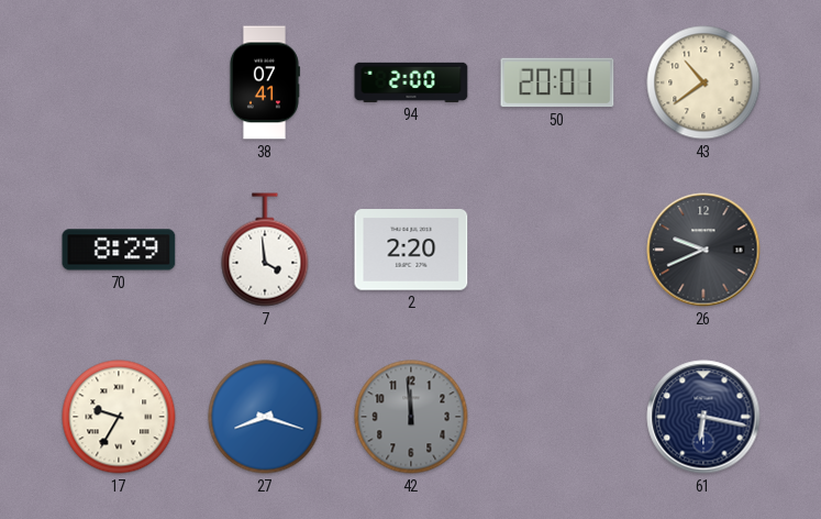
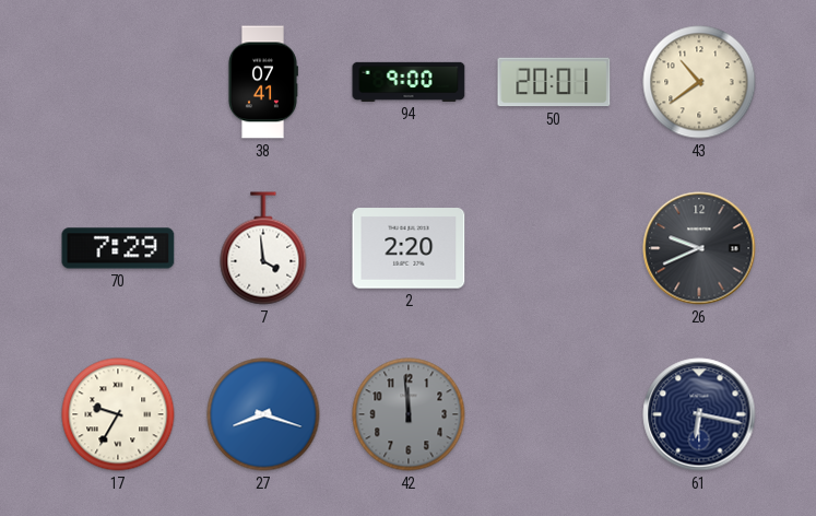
94: 2:00 -> 9:00 (409, 82)
70: 8:29 -> 7:29 (118, 248)
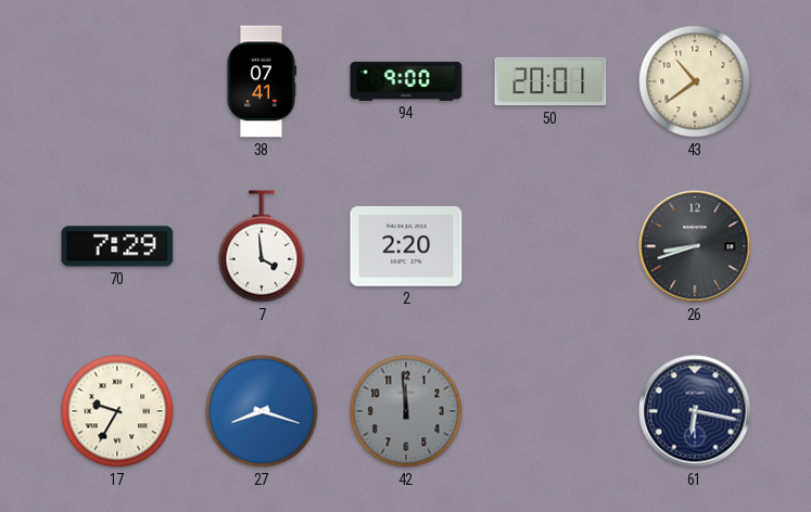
26: 9:41 -> 8:42 (695, 246)
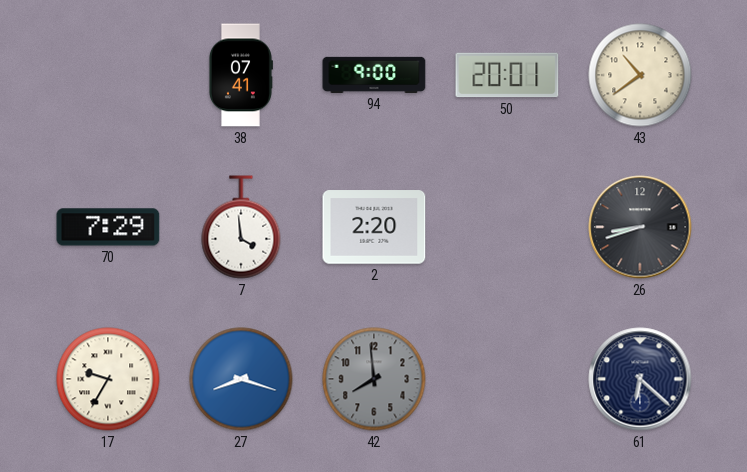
42: 11:59 -> 7:59 (374, 379)
61: 6:17 -> 6:22 (640, 379)
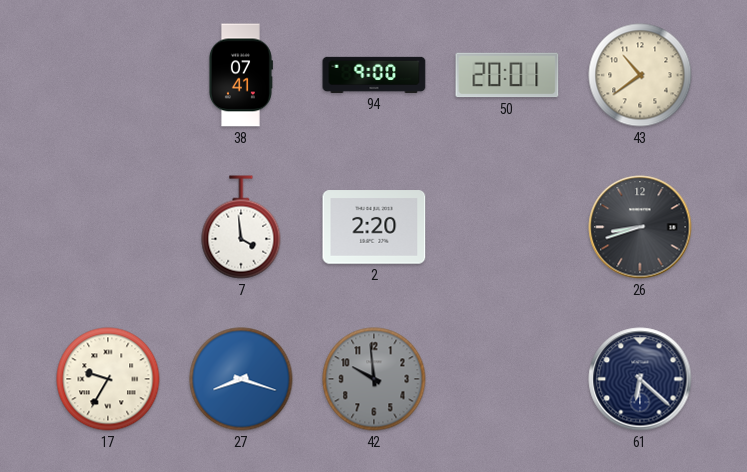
70: 7:29 -> none (108, 227)
42: 7:59 -> 9:59 (374, 379)
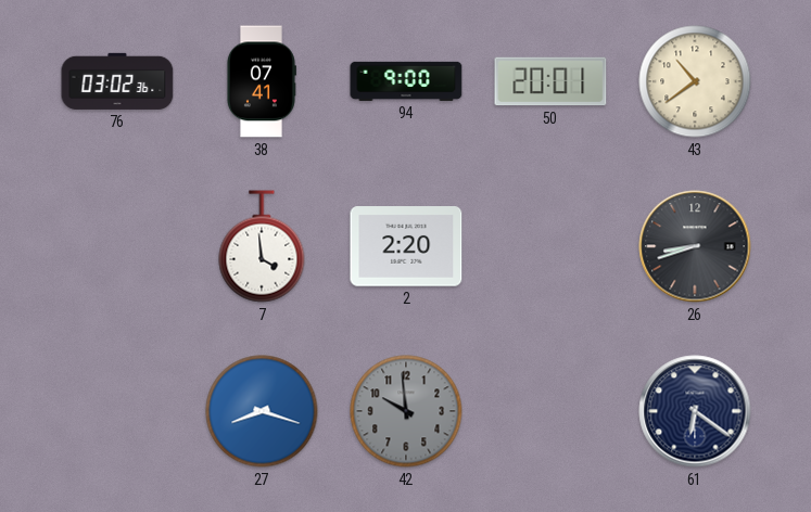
76: none -> 03:02 (117, 81)
17: 9:35 -> none (108, 379)
61: 6:22 -> 6:21 (695, 411)
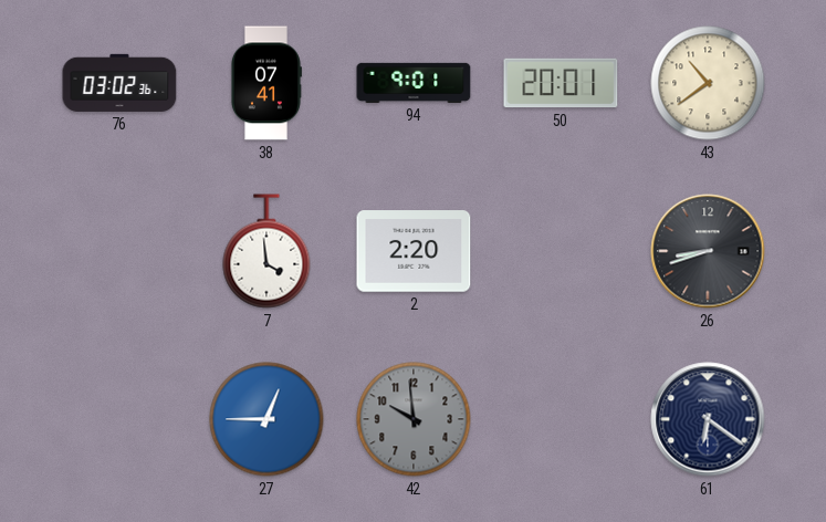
94: 9:00 -> 9:01 (414, 83)
27: 8:18 -> 12:45 (266, 419)
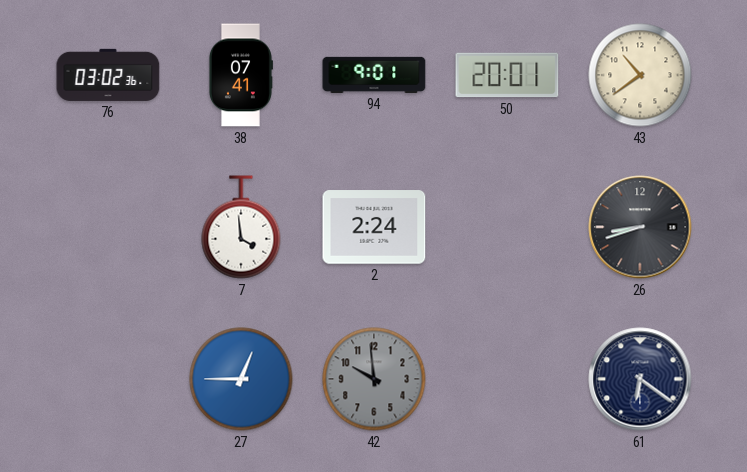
2: 2:20 -> 2:24 (374, 227)
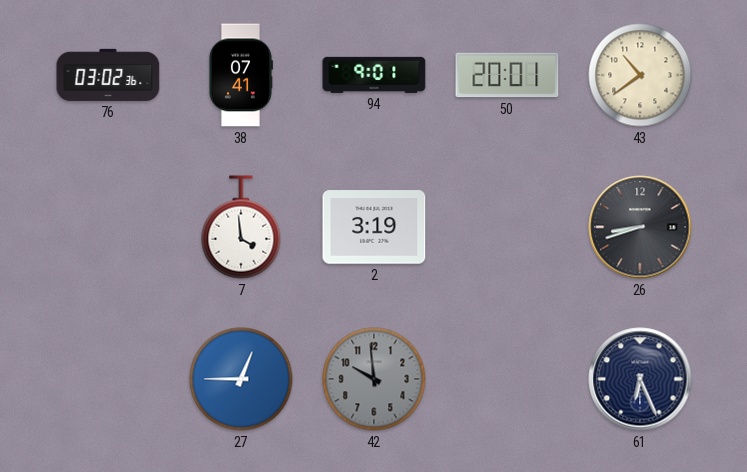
2: 2:24 -> 3:19 (374, 227)
61: 6:21 -> 6:26 (640, 379)
